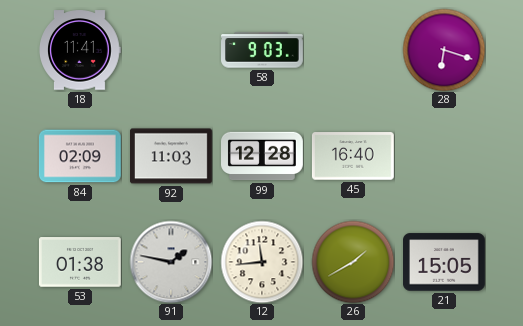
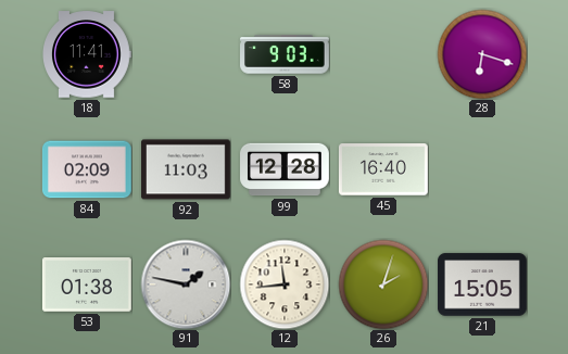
26: 1:40 -> 2:03 (383, 285)
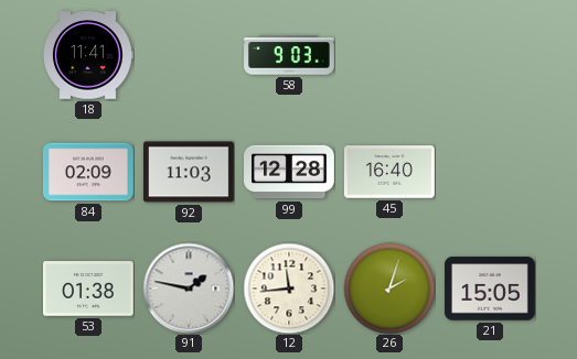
28: 6:18 -> none (482, 54)
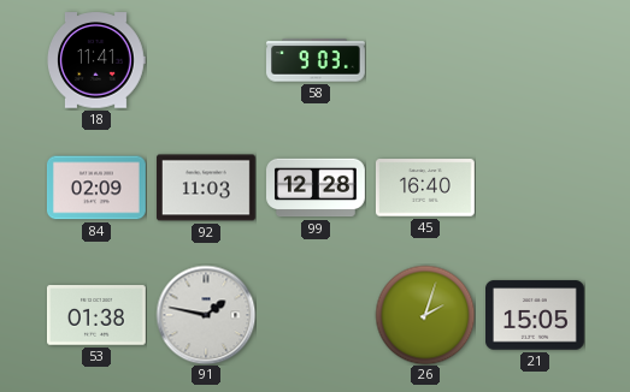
12: 11:44 -> none (289, 289)
